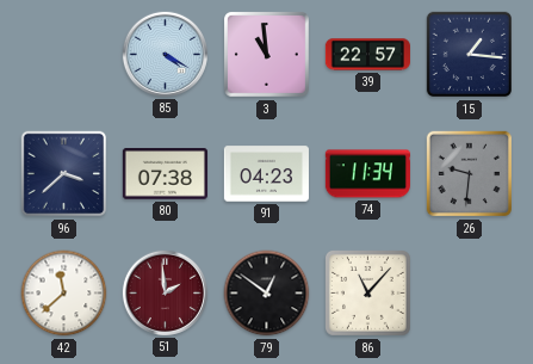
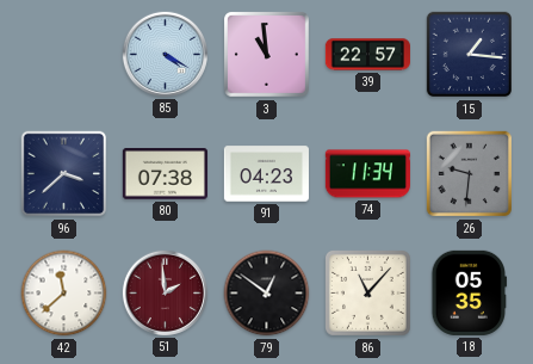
18: none -> 05:35 (470, 292)
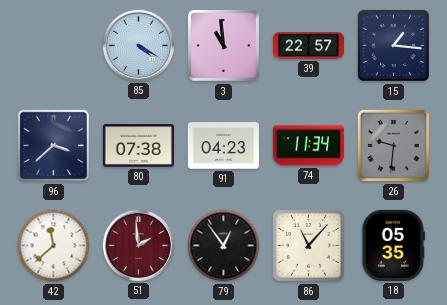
79: 12:51 -> 12:54 (224, 246)
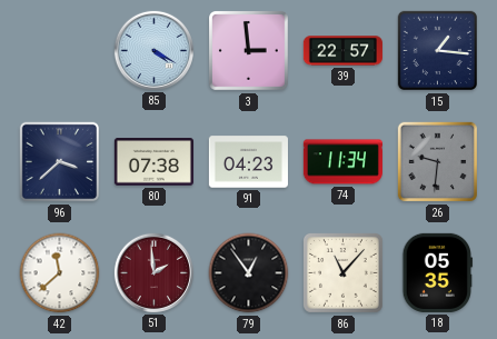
3: 10:59 -> 2:59 (249, 51)
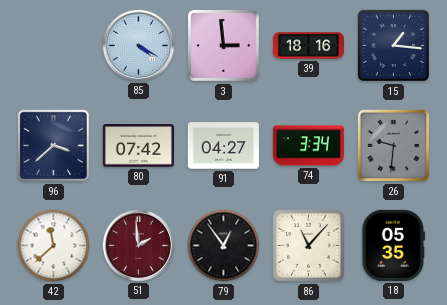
39: 22:57 -> 18:16 (308, 46)
80: 07:38 -> 07:42 (138, 146)
91: 04:23 -> 04:27 (223, 146)
74: 11:34 -> 3:34 (308, 146)
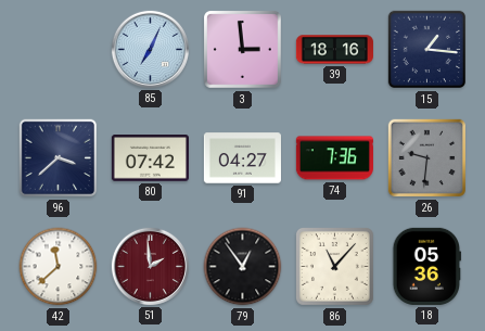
85: 4:20 -> 7:04 (150, 49)
74: 3:34 -> 7:36 (334, 158)
18: 05:35 -> 05:36 (427, 266)
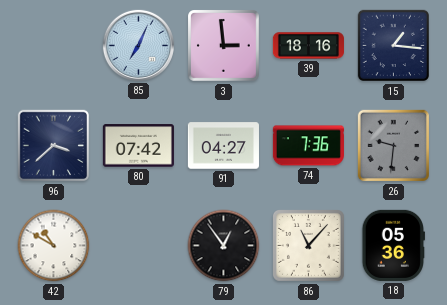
42: 11:38 -> 10:50 (54, 246)
51: 1:59 -> none (150, 266)
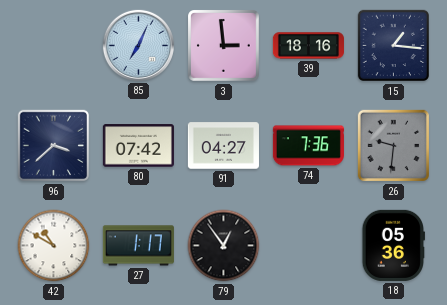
27: none -> 1:17 (138, 246)
86: 11:07 -> none (309, 246)
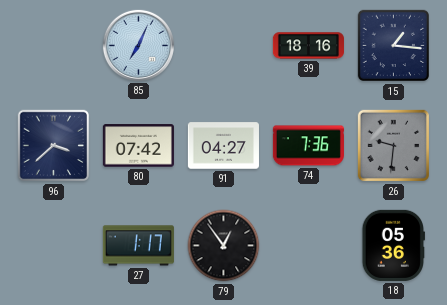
3: 2:59 -> none (224, 46)
42: 10:50 -> none (54, 246)
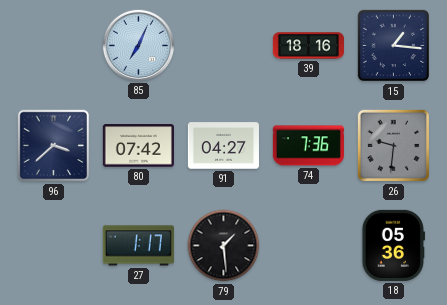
79: 12:54 -> 1:29 (224, 246)
